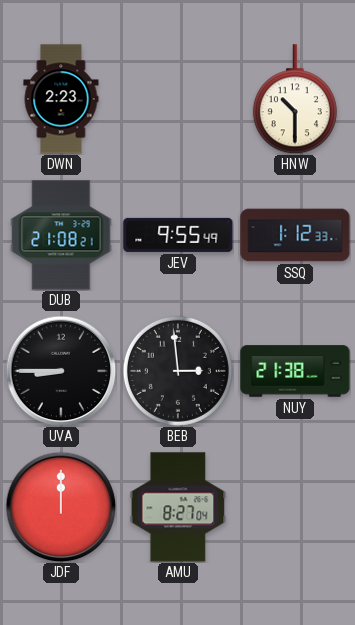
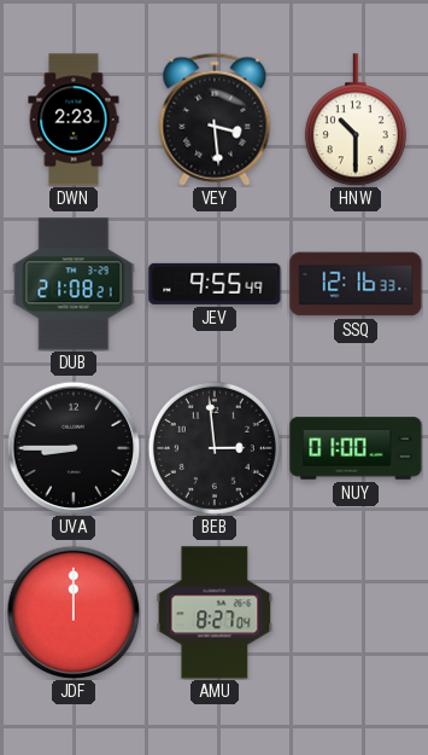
VEY: none -> 3:29 (215, 120)
SSQ: 1:12 -> 12:16 (356, 284)
NUY: 21:38 -> 01:00 (356, 448)
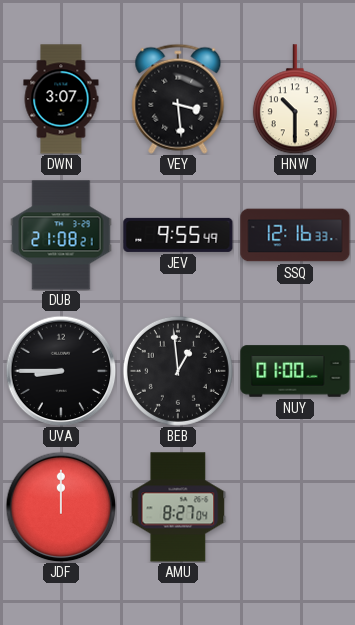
DWN: 2:23 -> 3:07 (61, 99)
BEB: 2:59 -> 12:59 (178, 371)
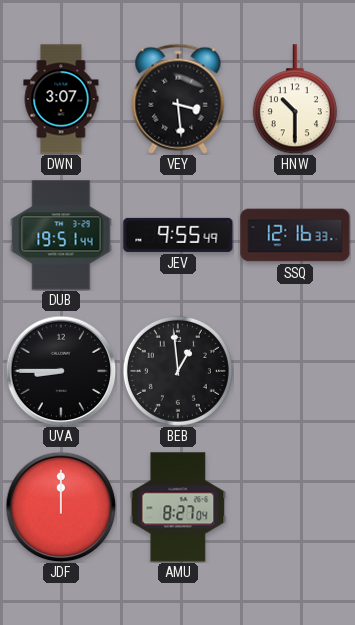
DUB: 21:08 -> 19:51 (61, 235)
NUY: 01:00 -> none (295, 371)
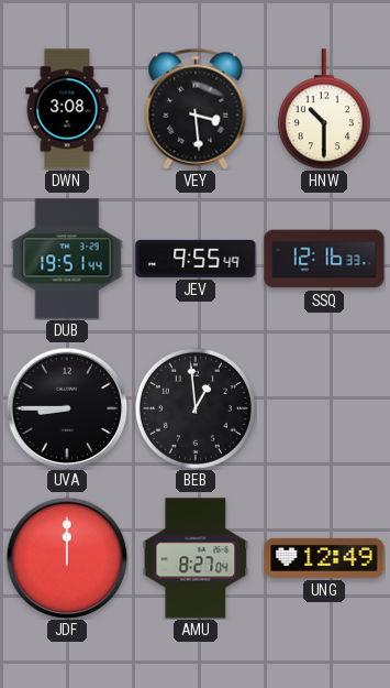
DWN: 3:07 -> 3:08 (67, 109)
UNG: none -> 12:49 (324, 558)
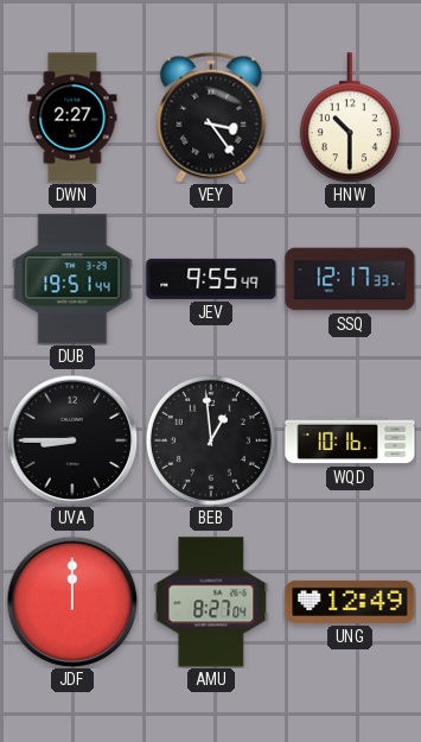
DWN: 3:08 -> 2:27 (72, 118)
VEY: 3:29 -> 3:24 (211, 118)
SSQ: 12:16 -> 12:17 (350, 279)
WQD: none -> 10:16 (350, 440)
